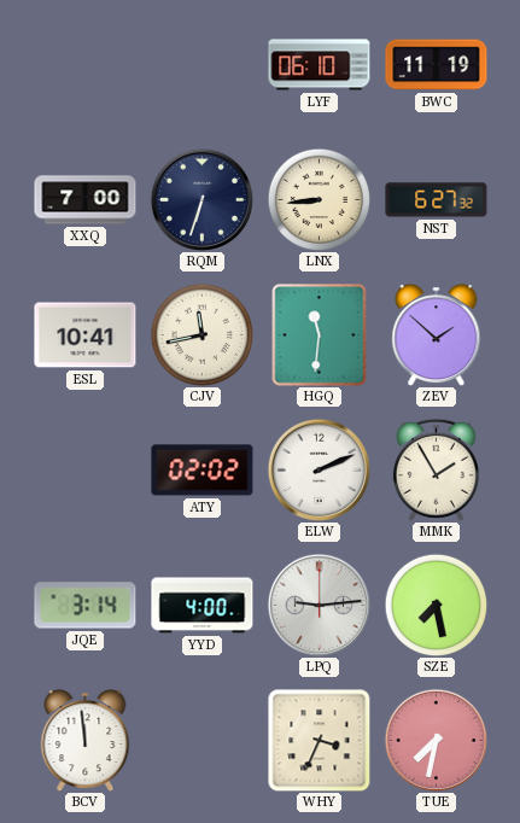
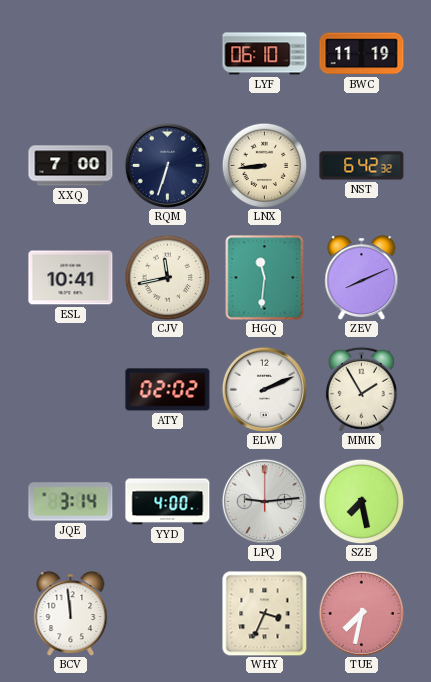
NST: 6:27 -> 6:42 (362, 166)
ZEV: 1:52 -> 8:11 (362, 278)
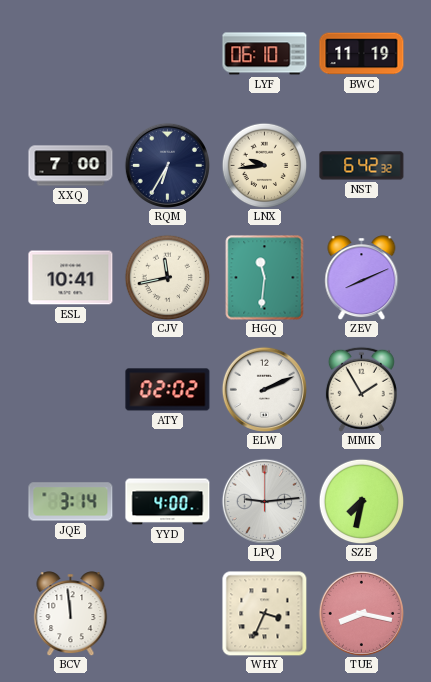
RQM: 6:33 -> 6:35 (167, 165)
LNX: 8:44 -> 9:44 (264, 165)
SZE: 7:28 -> 7:32 (361, 501)
TUE: 7:32 -> 8:17 (361, 613)
